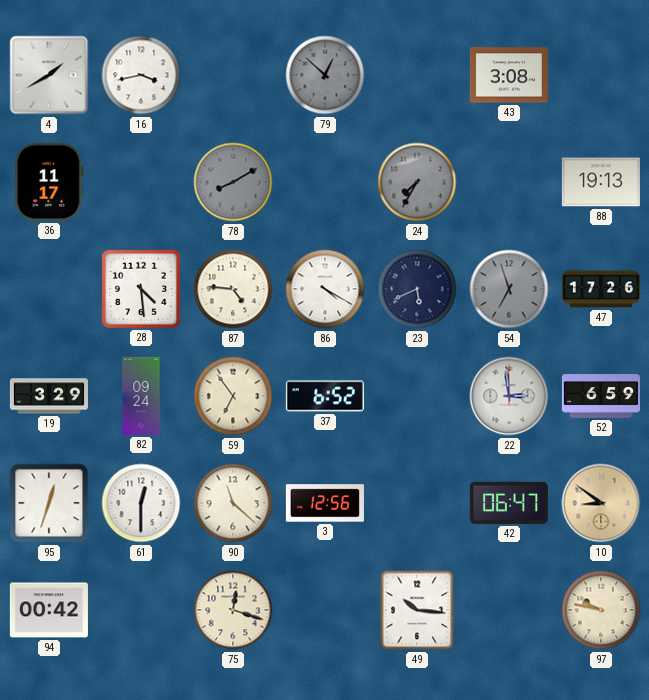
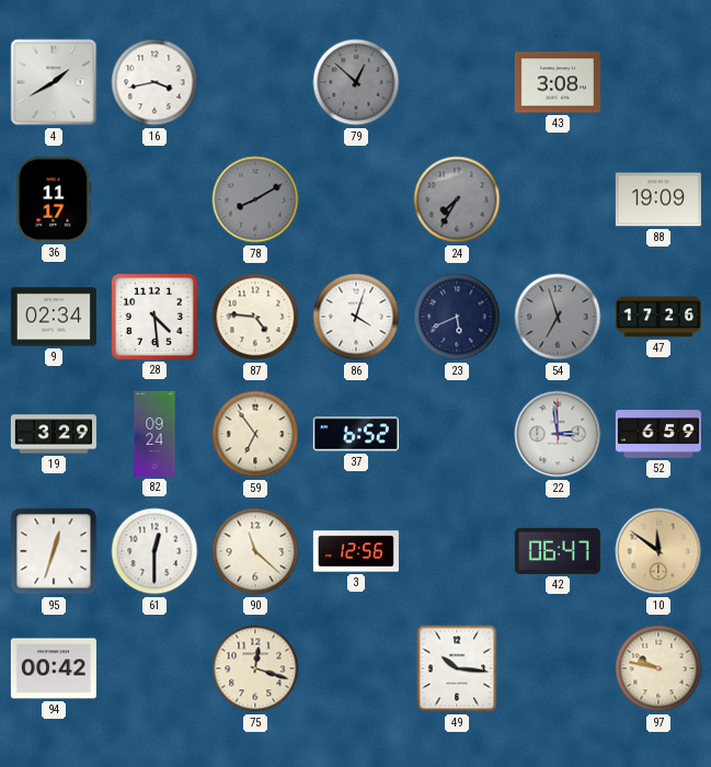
88: 19:13 -> 19:09 (658, 199)
9: none -> 02:34 (54, 317)
86: 4:20 -> 4:03 (356, 317)
10: 8:51 -> 11:51 (658, 551)
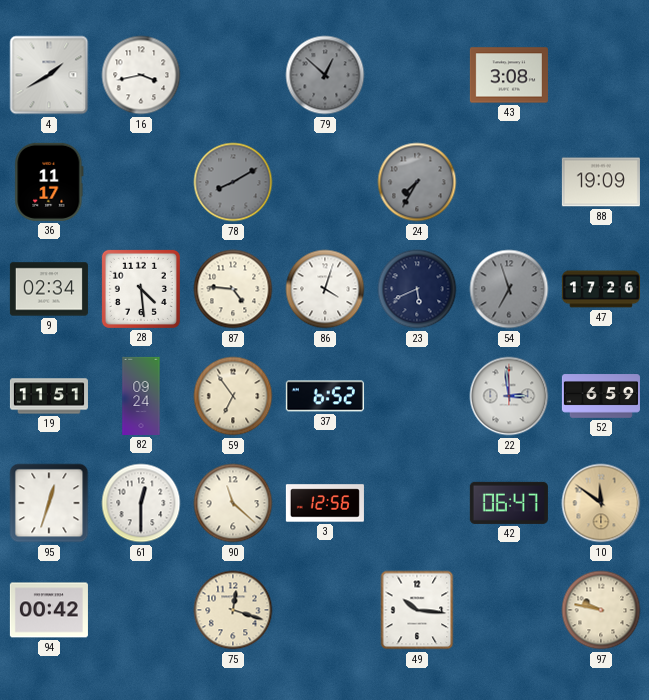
19: 3:29 -> 11:51 (49, 396)
